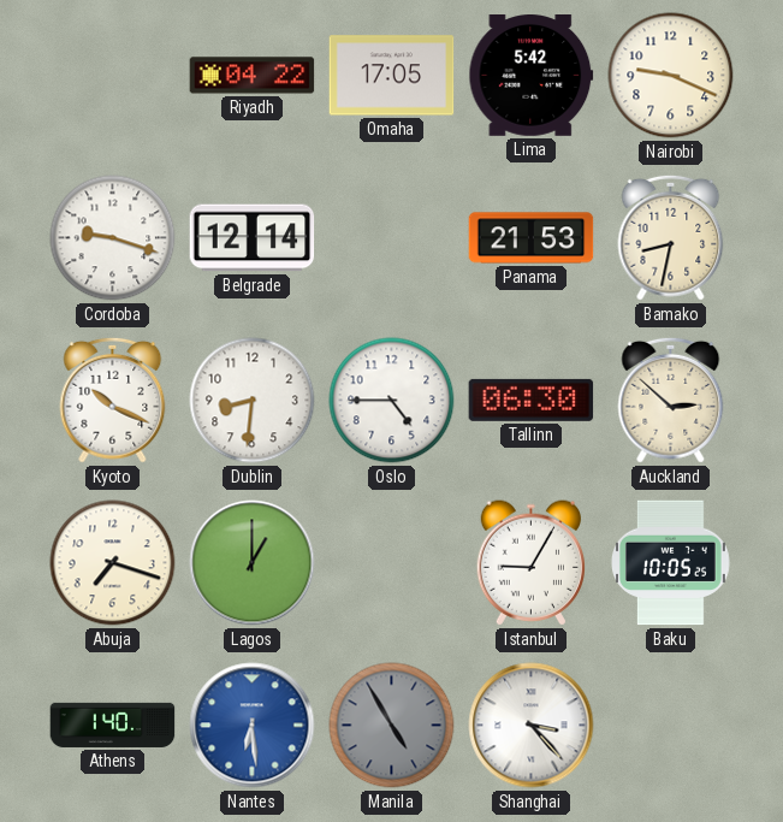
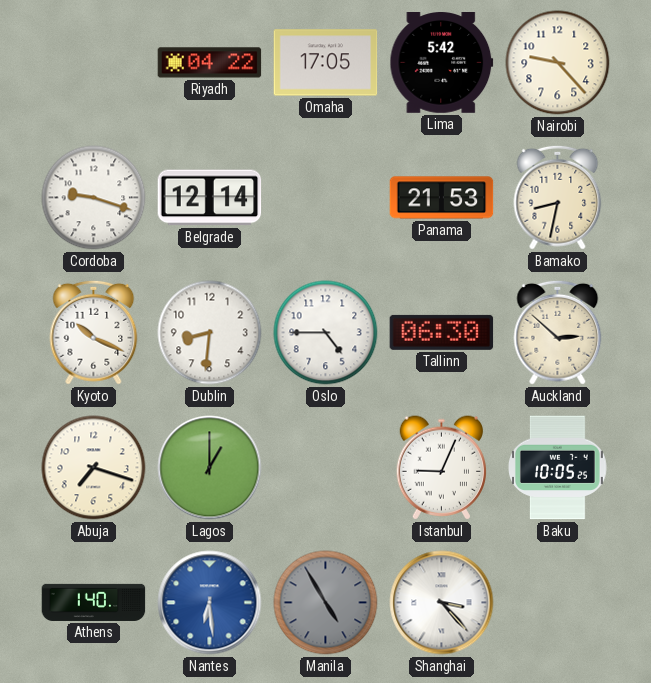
Nairobi: 9:19 -> 9:23 (558, 63)
Istanbul: 9:05 -> 9:04 (441, 468)
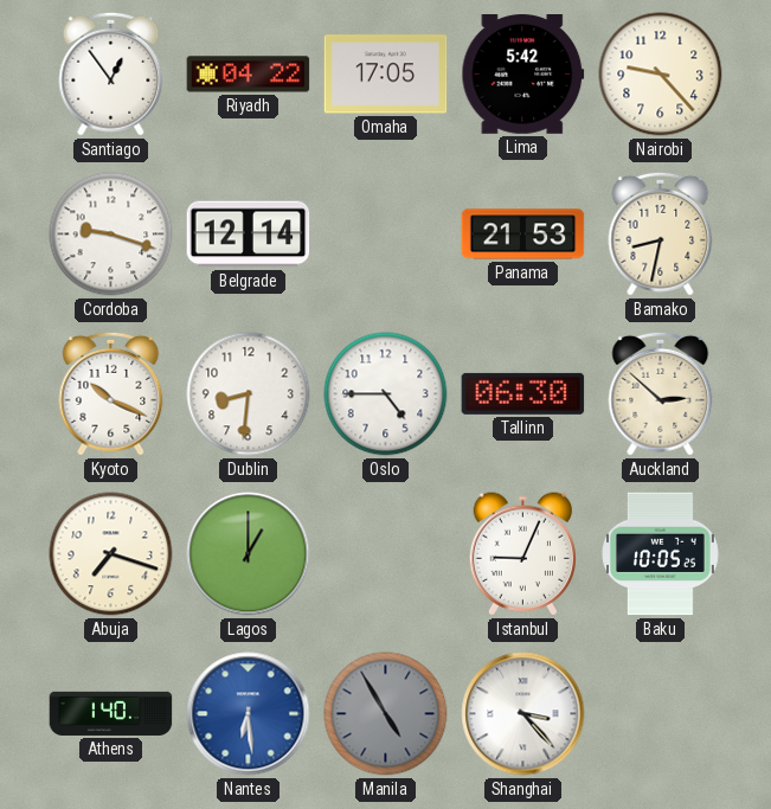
Santiago: none -> 12:54 (111, 73)
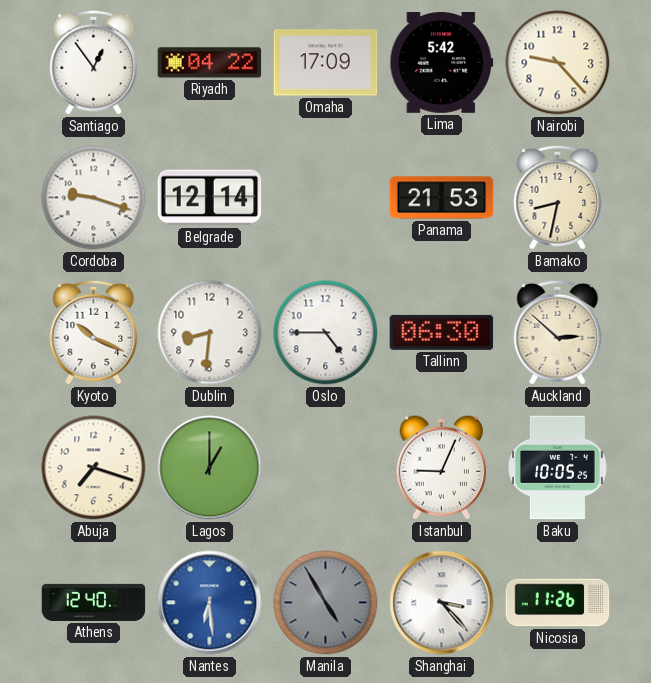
Omaha: 17:05 -> 17:09 (326, 63)
Athens: 1:40 -> 12:40 (94, 602)
Nicosia: none -> 11:26 (558, 603)
